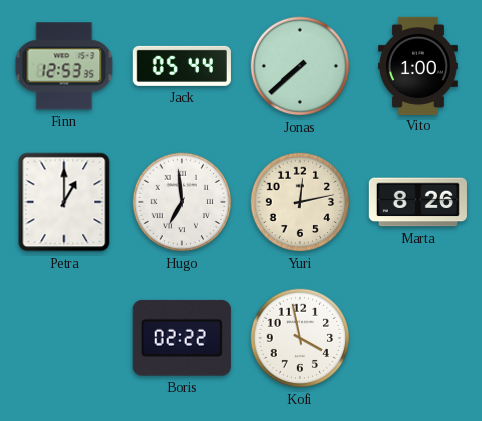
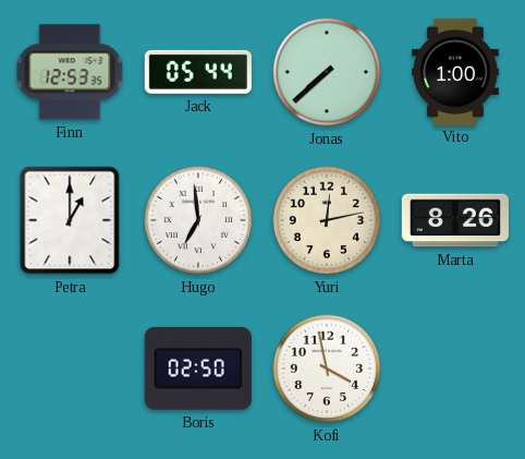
Boris: 02:22 -> 02:50 (198, 369)
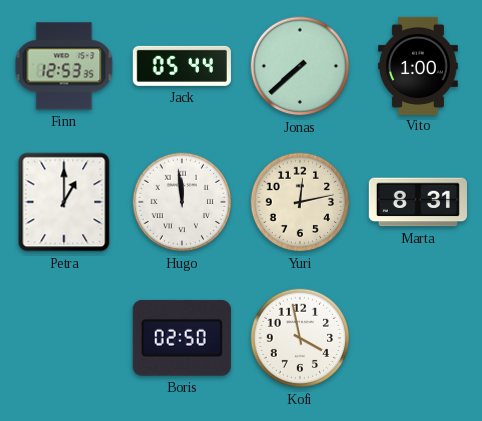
Hugo: 6:59 -> 11:59 (182, 202)
Marta: 8:26 -> 8:31 (418, 202)
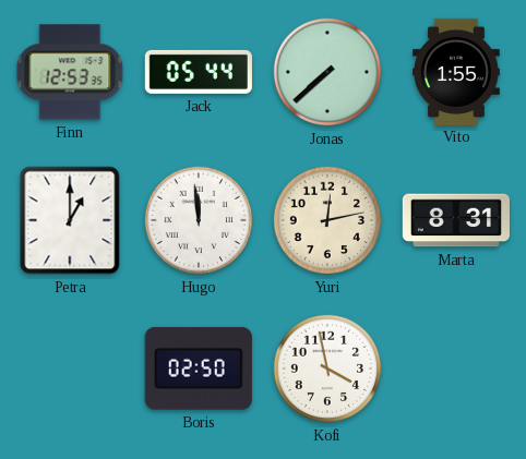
Vito: 1:00 -> 1:55 (457, 71)
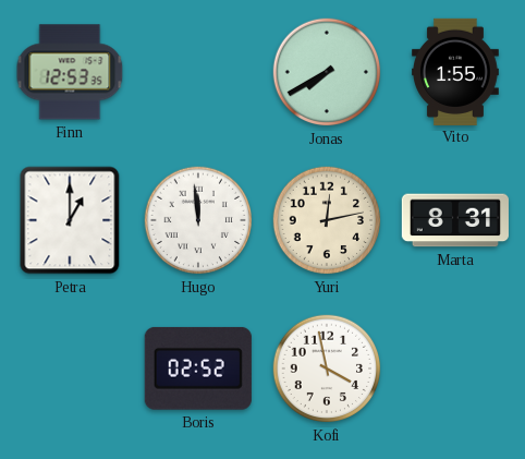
Jack: 05:44 -> none (199, 72)
Jonas: 7:38 -> 7:40 (327, 72)
Boris: 02:50 -> 02:52 (198, 369)
